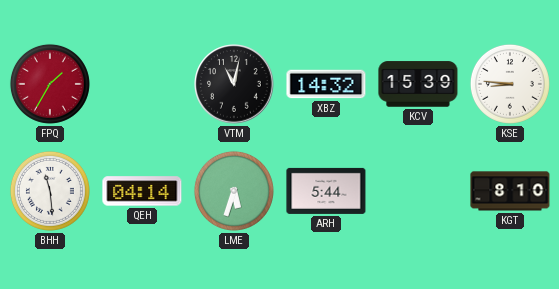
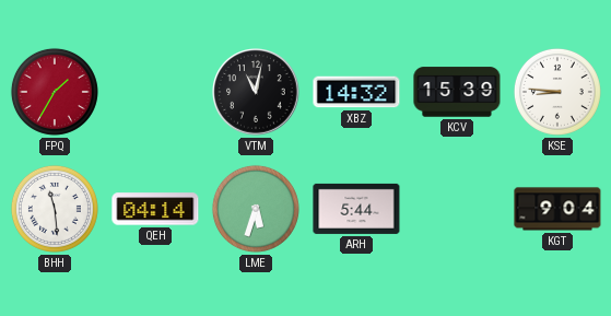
KGT: 8:10 -> 9:04 (557, 209)
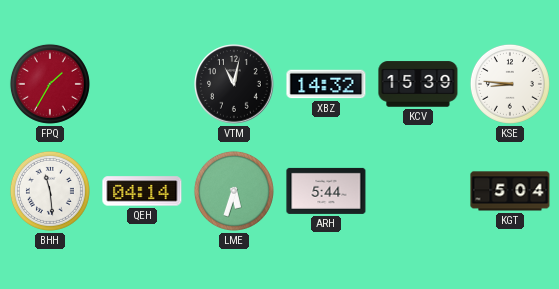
KGT: 9:04 -> 5:04 (510, 191)
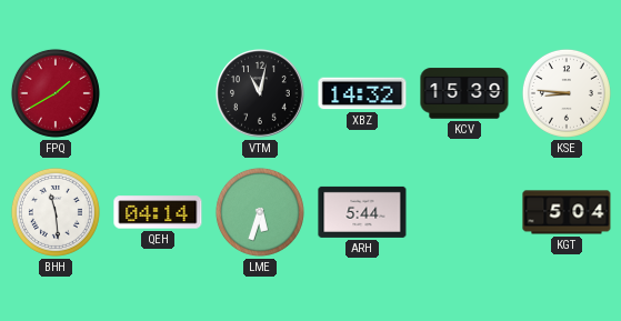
FPQ: 1:35 -> 1:40 (56, 93)
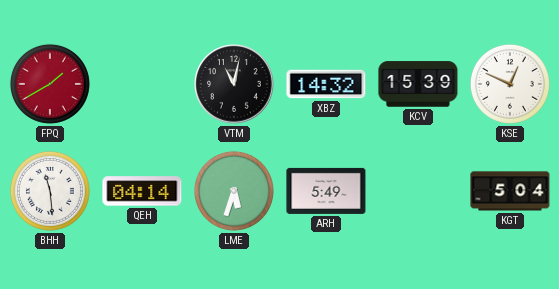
KSE: 8:46 -> 12:49 (510, 84)
ARH: 5:44 -> 5:49 (326, 191)
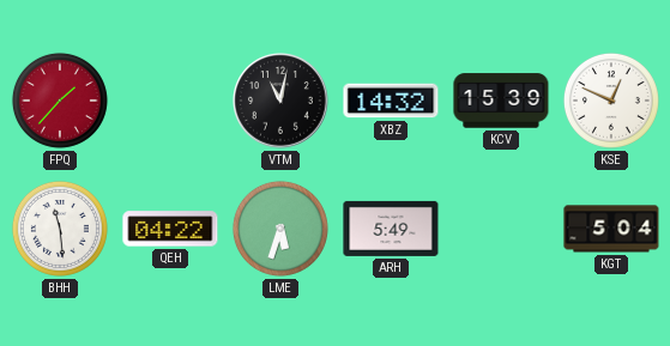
FPQ: 1:40 -> 1:37 (60, 101)
QEH: 04:14 -> 04:22 (170, 229)
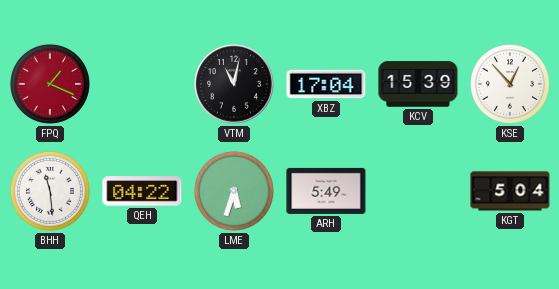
FPQ: 1:37 -> 1:19 (50, 84)
XBZ: 14:32 -> 17:04 (326, 84)
KSE: 12:49 -> 12:53 (510, 84)
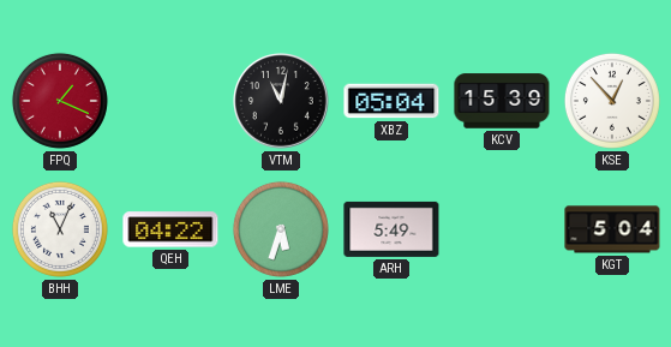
XBZ: 17:04 -> 05:04 (391, 101)
BHH: 11:29 -> 11:04 (60, 229)
